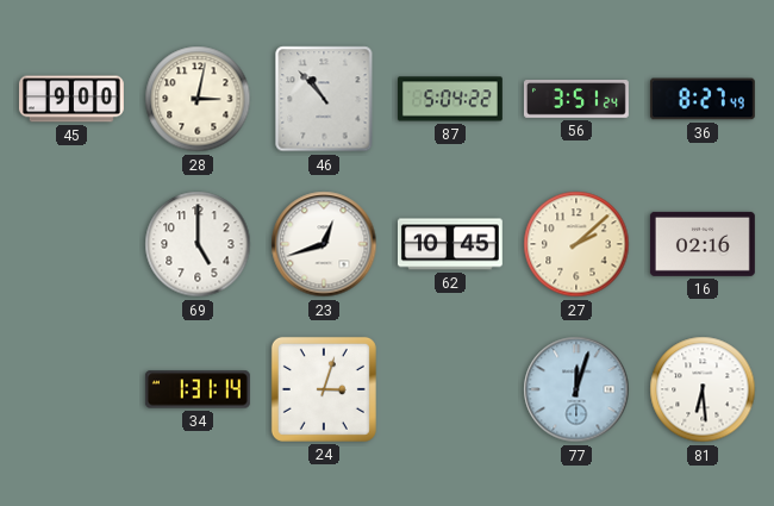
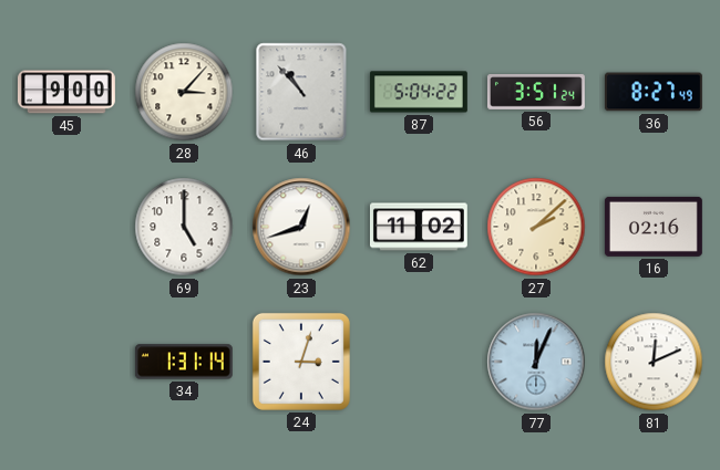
28: 3:02 -> 3:07 (184, 92)
62: 10:45 -> 11:02 (419, 227)
77: 12:03 -> 12:04 (536, 362)
81: 6:29 -> 12:11 (654, 362)
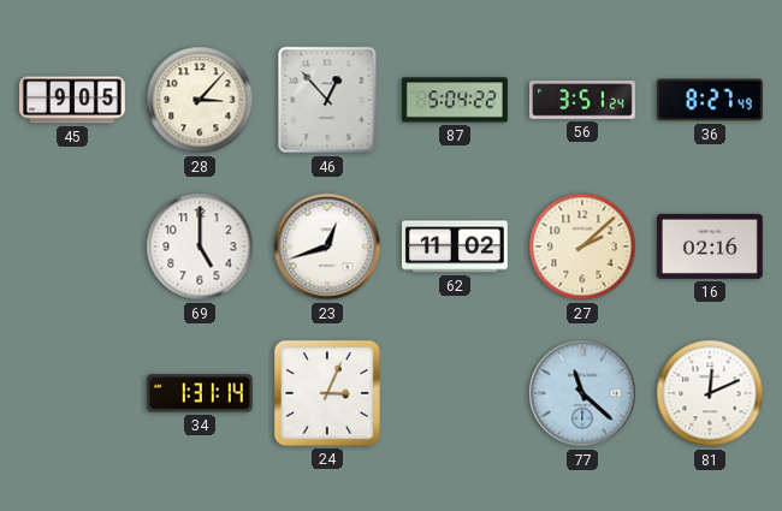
45: 9:00 -> 9:05 (72, 100)
46: 10:53 -> 12:53 (327, 100)
24: 3:03 -> 3:04 (327, 393)
77: 12:04 -> 11:22 (582, 393)
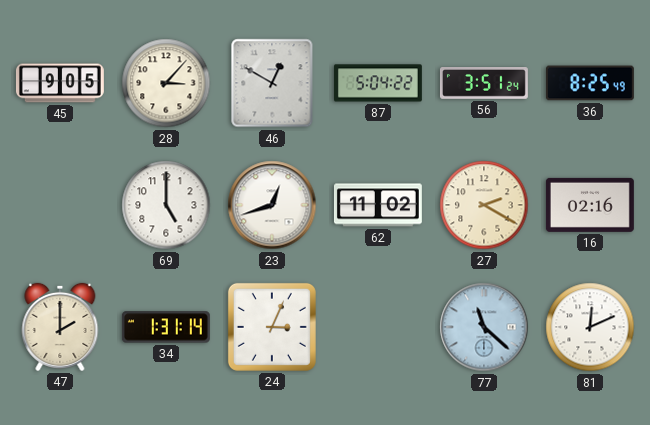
46: 12:53 -> 12:50 (272, 83)
36: 8:27 -> 8:25 (590, 83)
27: 2:08 -> 2:20 (484, 205)
47: none -> 2:00 (60, 327)
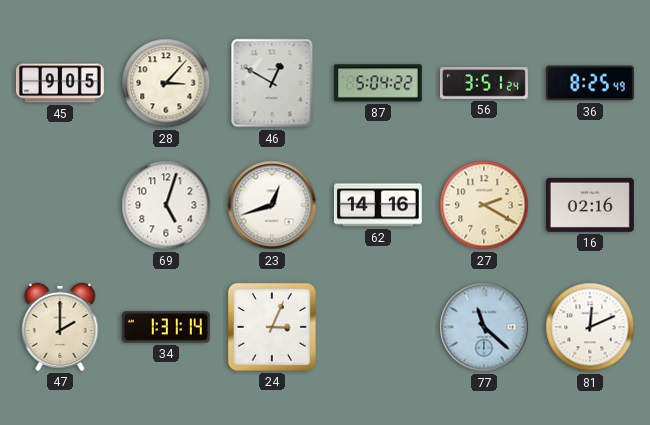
69: 5:00 -> 5:03 (166, 205)
62: 11:02 -> 14:16 (378, 205)
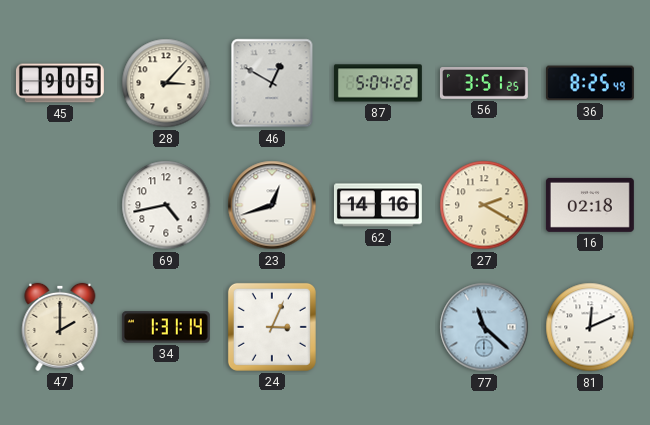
56: 3:51:24 -> 3:51:25 (484, 84)
69: 5:03 -> 4:43 (166, 205)
16: 02:16 -> 02:18 (590, 205)
